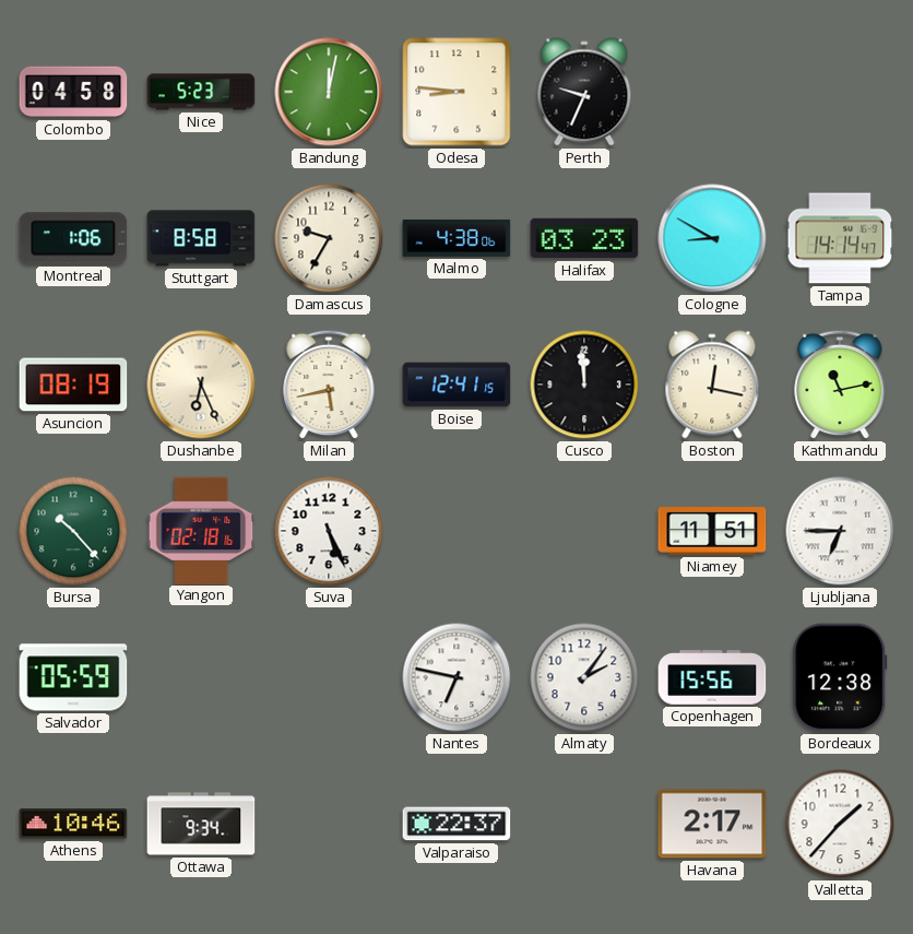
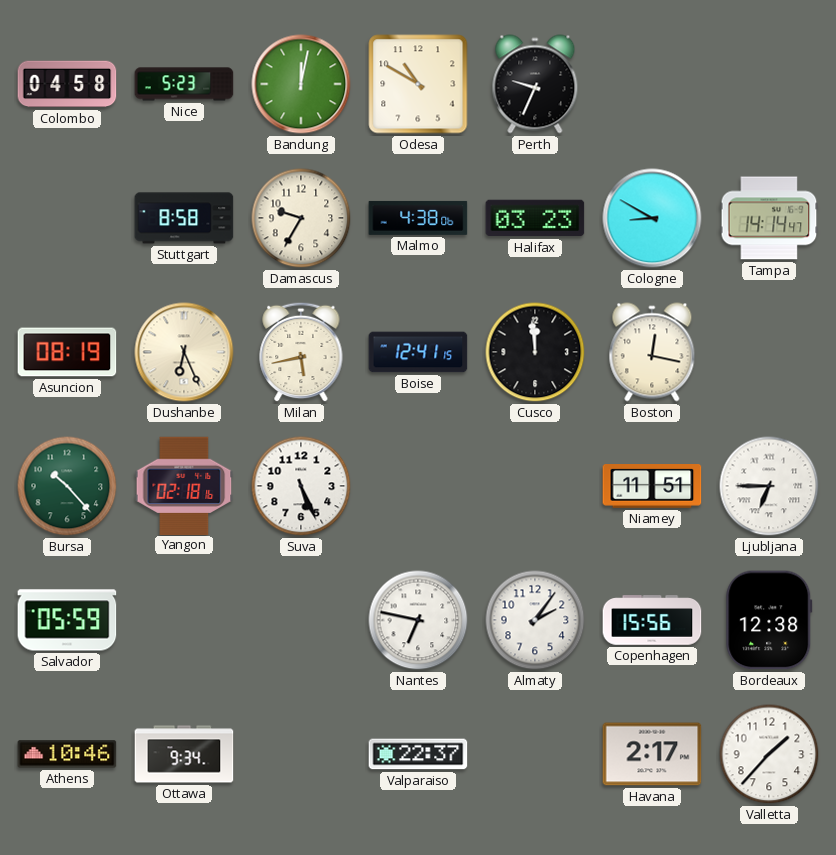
Odesa: 8:46 -> 10:50 (418, 84)
Montreal: 1:06 -> none (73, 238)
Kathmandu: 11:13 -> none (840, 385)
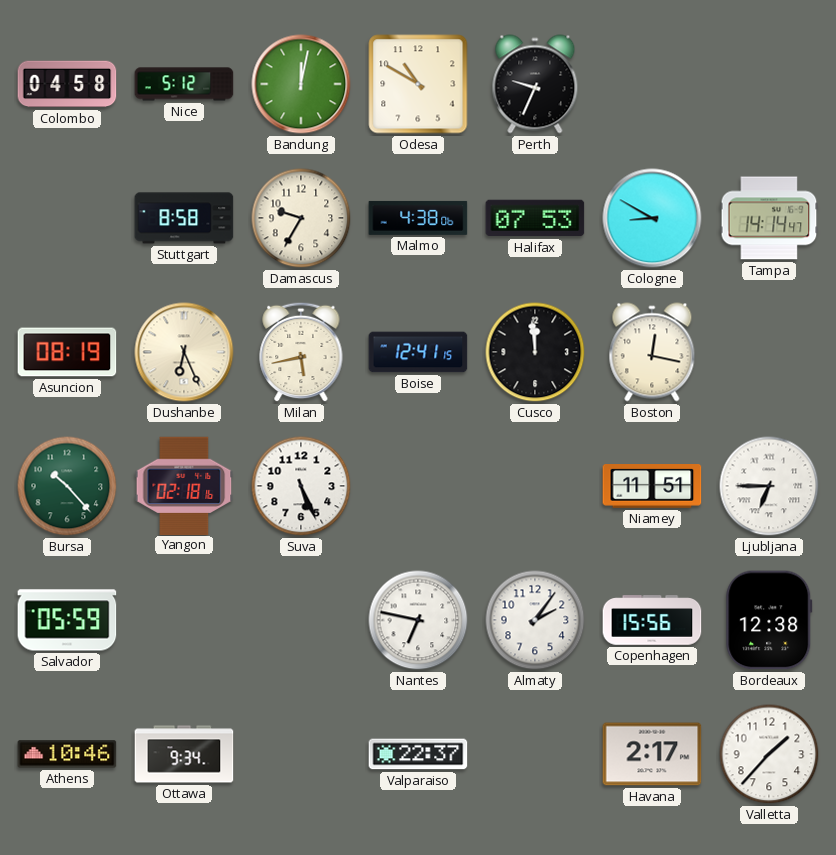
Nice: 5:23 -> 5:12 (184, 84)
Halifax: 03:23 -> 07:53 (535, 218)
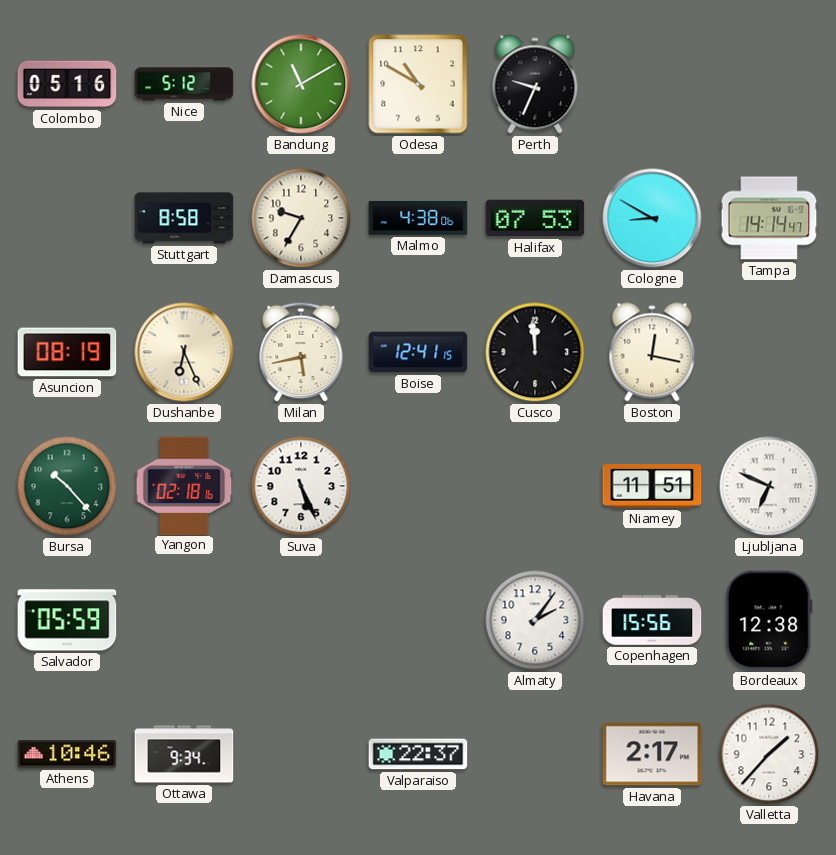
Colombo: 04:58 -> 05:16 (67, 84)
Bandung: 12:02 -> 11:10 (301, 84)
Ljubljana: 6:45 -> 6:49 (769, 486)
Nantes: 6:47 -> none (418, 620)
